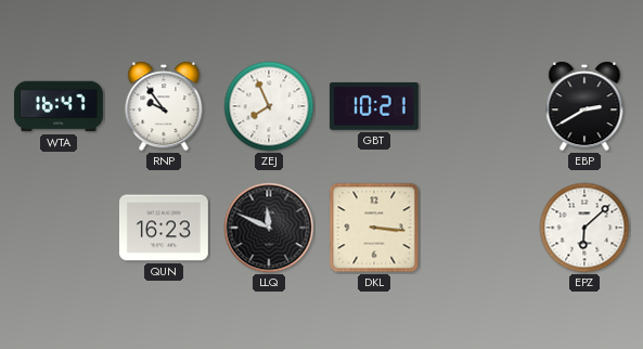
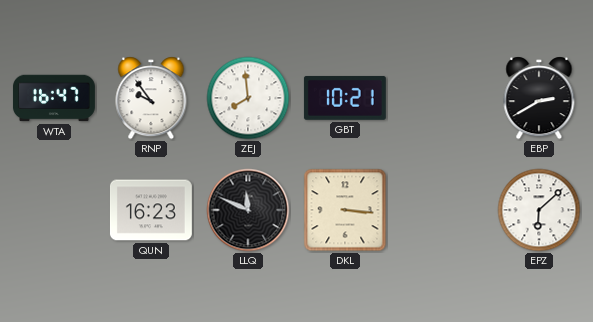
ZEJ: 7:56 -> 7:59 (248, 98)
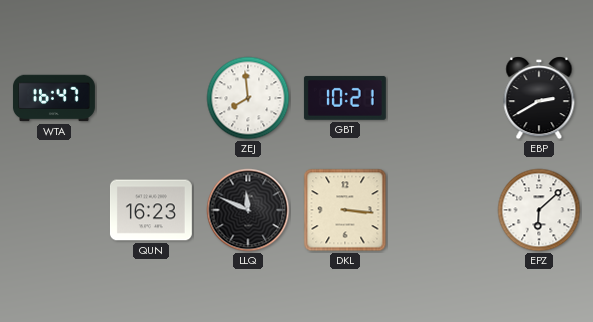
RNP: 9:54 -> none (151, 98)
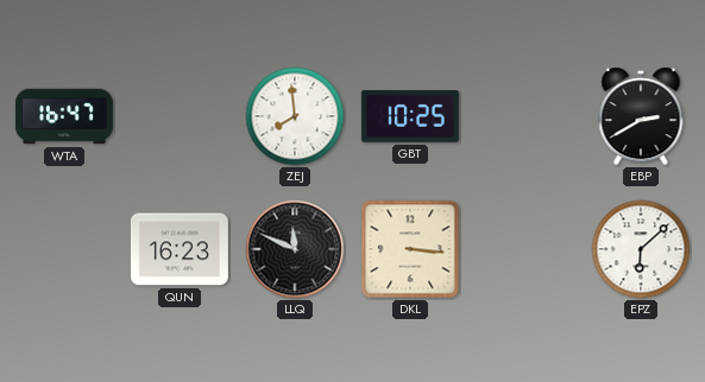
GBT: 10:21 -> 10:25 (410, 116)
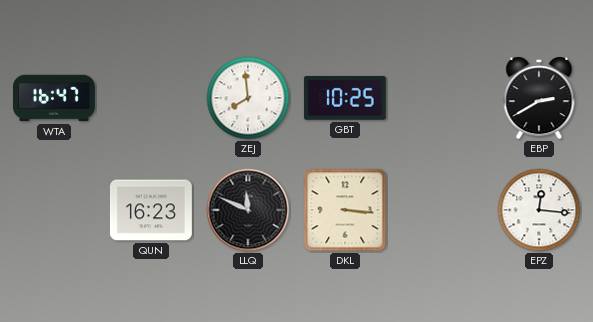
EPZ: 6:08 -> 12:16 (539, 210)
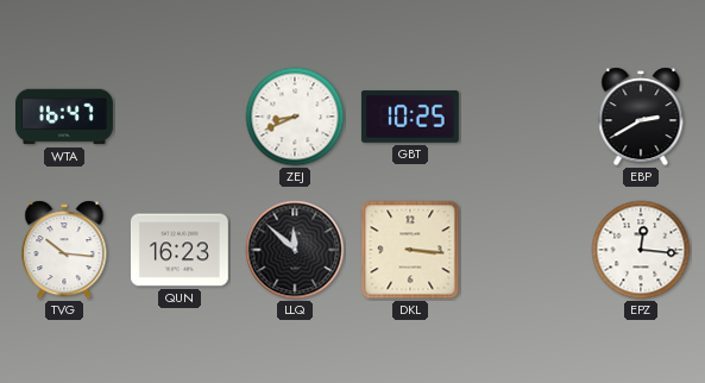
ZEJ: 7:59 -> 8:41 (295, 117)
TVG: none -> 10:16 (64, 250)
LLQ: 11:49 -> 11:52 (295, 250)
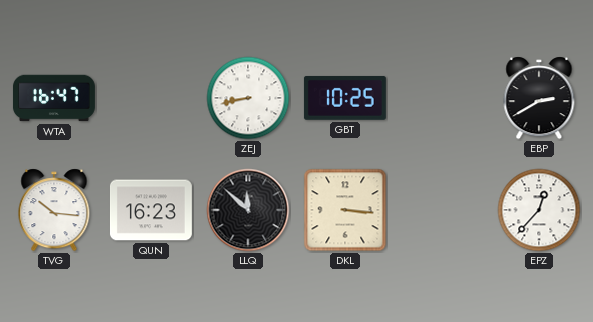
ZEJ: 8:41 -> 8:43 (248, 98)
EPZ: 12:16 -> 12:37 (539, 210)
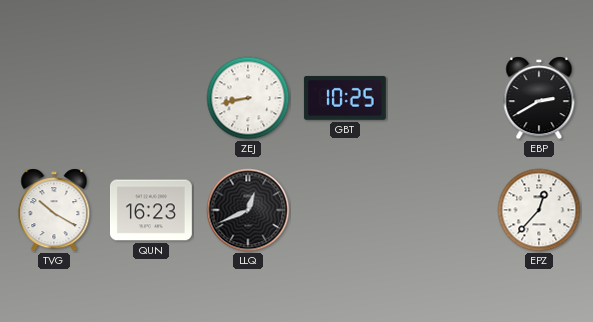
WTA: 16:47 -> none (54, 98)
TVG: 10:16 -> 10:20 (54, 210)
LLQ: 11:52 -> 12:41 (248, 210)
DKL: 3:16 -> none (345, 210)
